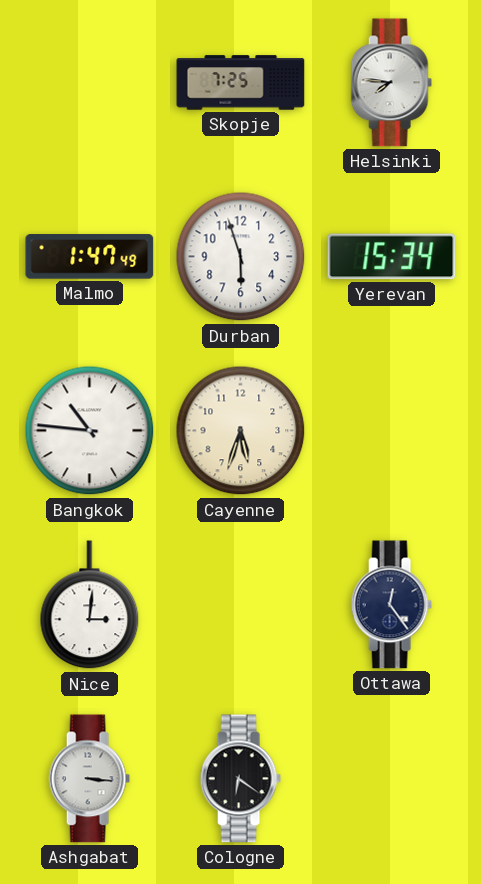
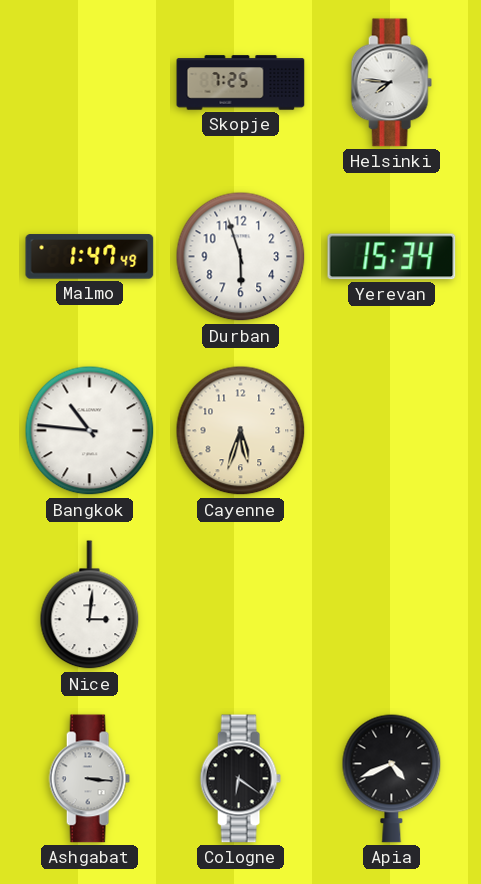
Ottawa: 12:24 -> none (391, 605)
Apia: none -> 4:41 (392, 778)
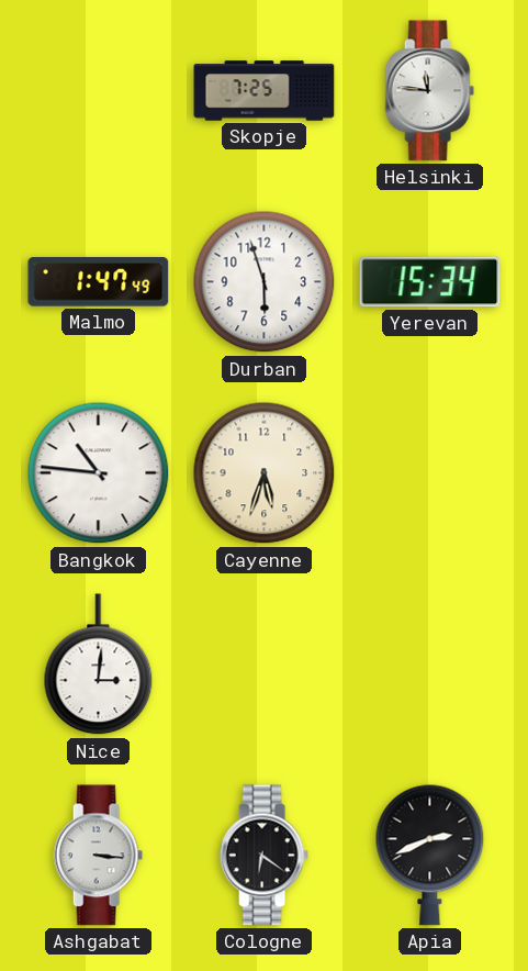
Helsinki: 7:46 -> 11:46 (429, 91)
Apia: 4:41 -> 2:41 (430, 855)
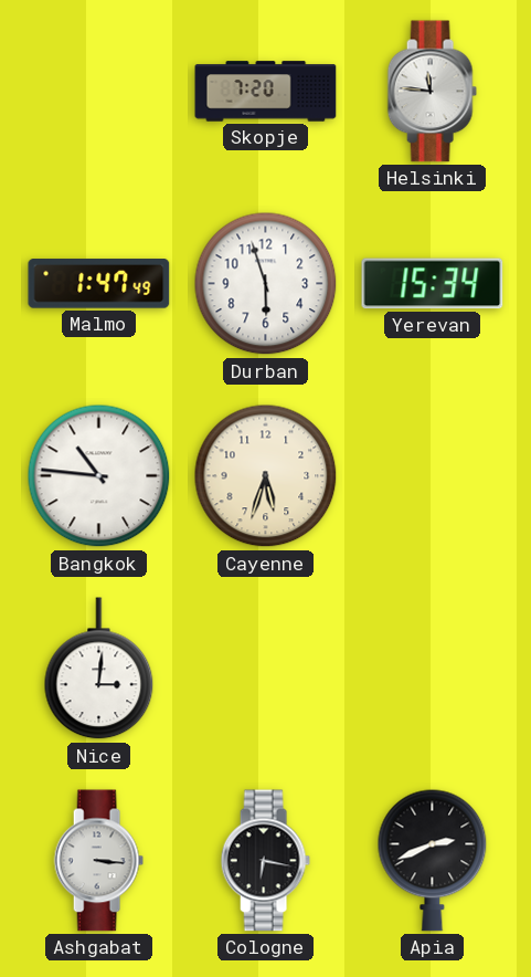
Skopje: 7:25 -> 7:20 (266, 92)
Cologne: 6:21 -> 6:17 (265, 861)
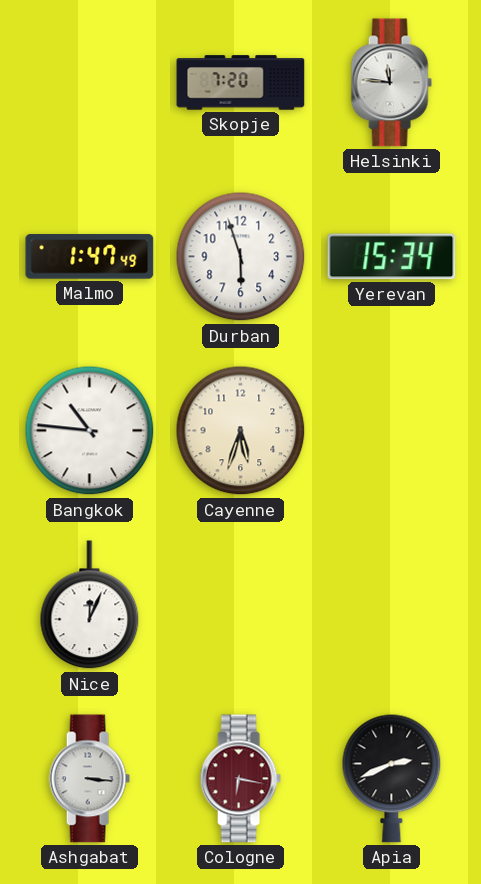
Nice: 3:01 -> 12:04 (90, 605)
Cologne dial: black -> burgundy (240, 779)
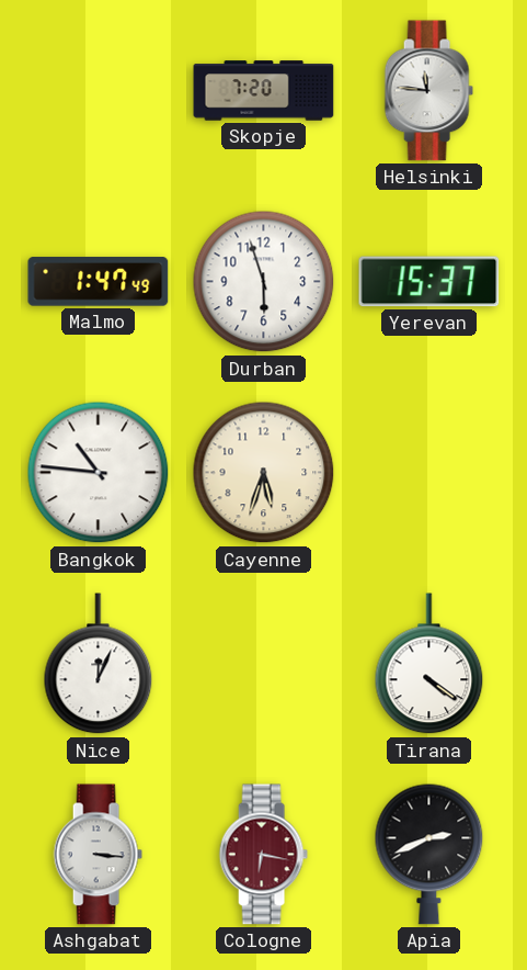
Yerevan: 15:34 -> 15:37 (429, 282)
Tirana: none -> 4:21 (429, 664)
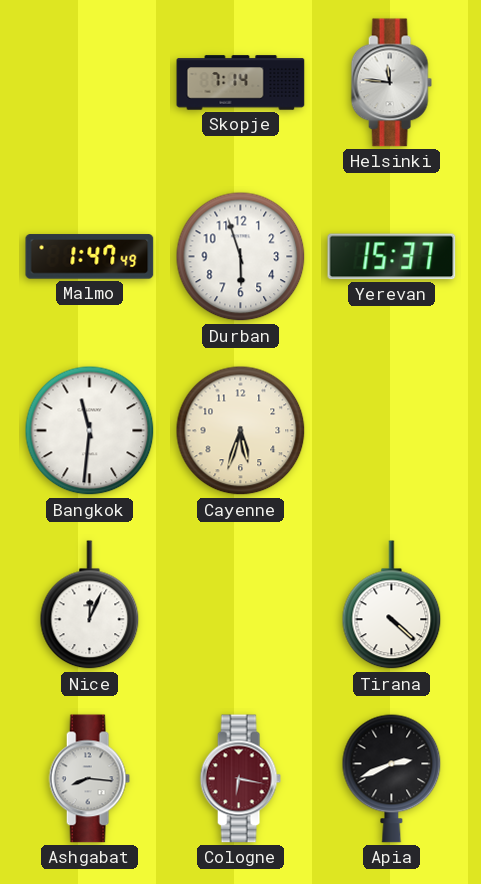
Skopje: 7:20 -> 7:14 (241, 83)
Bangkok: 10:46 -> 11:31 (90, 431)
Tirana: 4:21 -> 4:22 (392, 605)
Ashgabat: 3:16 -> 8:16 (89, 779)
